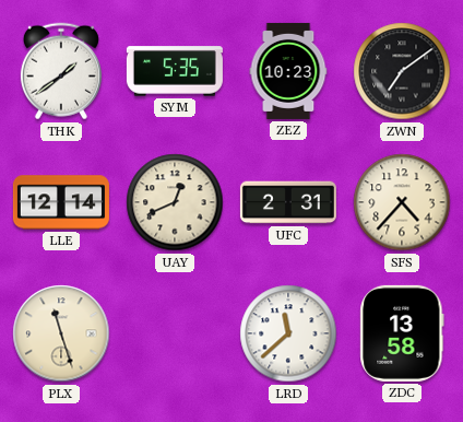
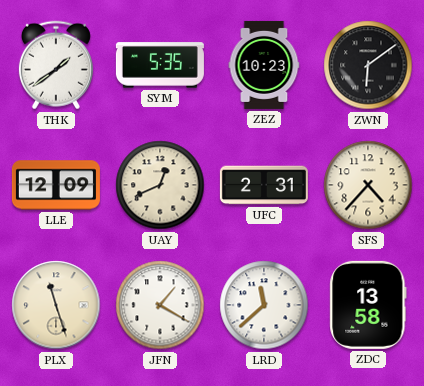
ZWN: 7:09 -> 6:09 (368, 65)
LLE: 12:14 -> 12:09 (56, 185)
JFN: none -> 1:20 (160, 305)
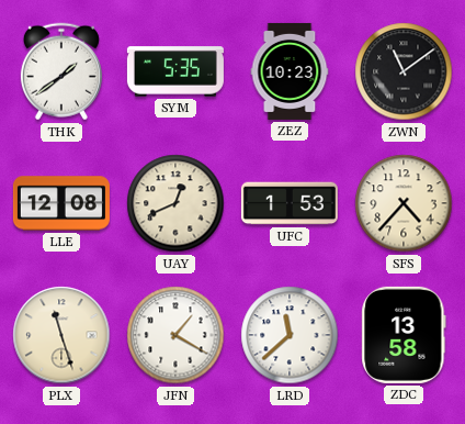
ZWN: 6:09 -> 11:09 (404, 71)
LLE: 12:09 -> 12:08 (61, 203)
UFC: 2:31 -> 1:53 (290, 203)
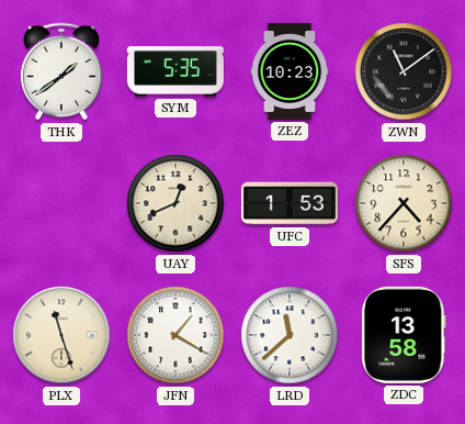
LLE: 12:08 -> none (61, 203)
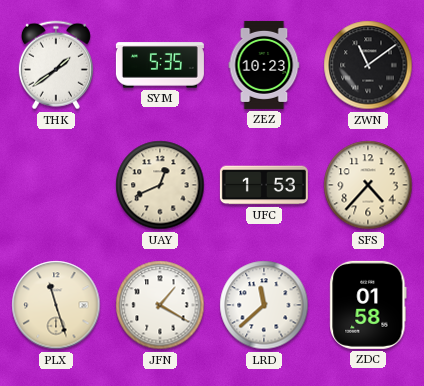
ZDC: 13:58 -> 01:58 (368, 305)
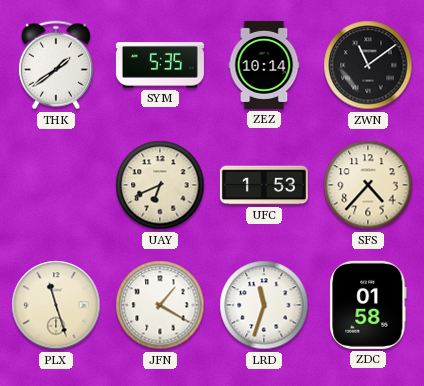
ZEZ: 10:23 -> 10:14 (264, 65)
UAY: 12:41 -> 6:41 (160, 185)
LRD: 11:38 -> 11:33 (264, 305)
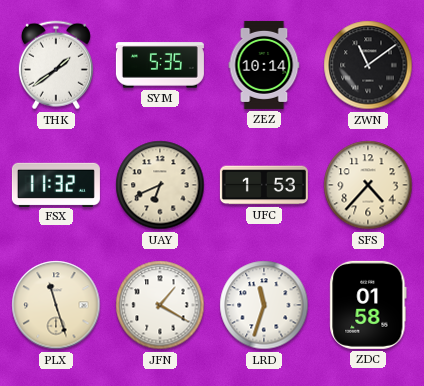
FSX: none -> 11:32 (56, 184)
